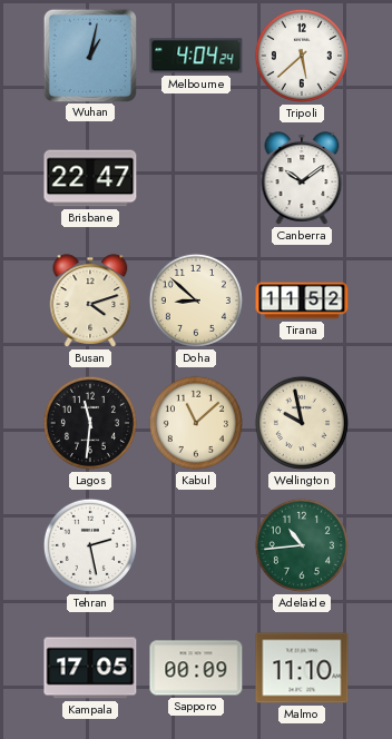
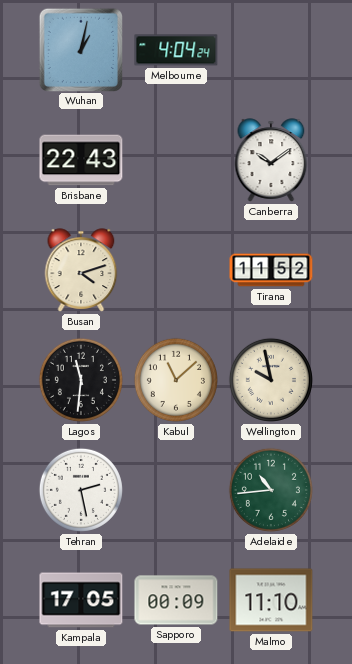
Tripoli: 5:38 -> none (302, 56)
Brisbane: 22:47 -> 22:43 (81, 160)
Doha: 8:52 -> none (196, 300)
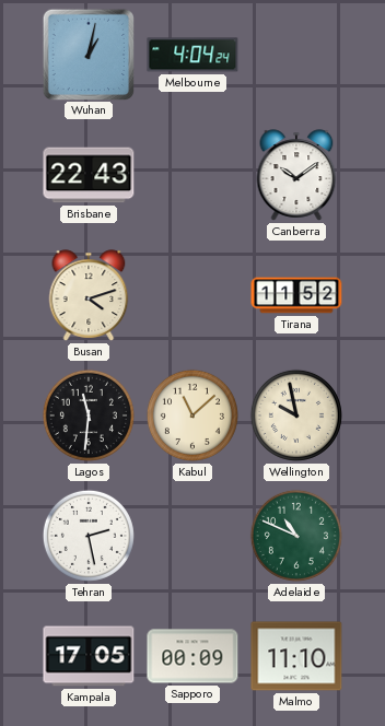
Adelaide: 10:44 -> 10:49 (296, 536)
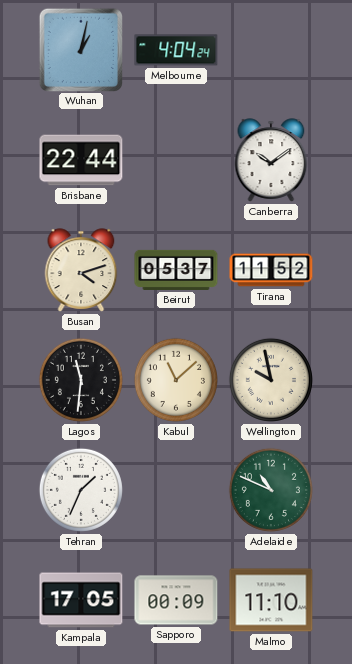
Brisbane: 22:43 -> 22:44 (81, 160)
Beirut: none -> 05:37 (176, 270)
Tehran: 2:28 -> 1:34 (81, 490)
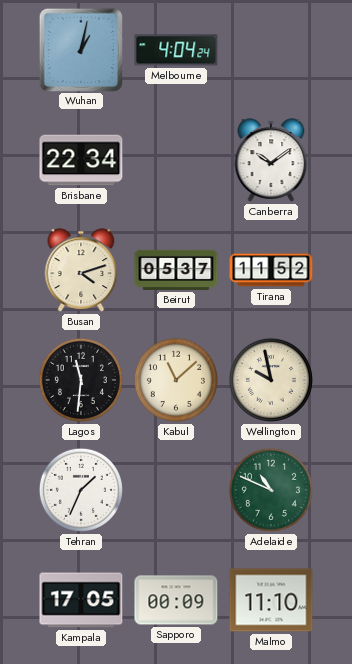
Brisbane: 22:44 -> 22:34 (81, 160)
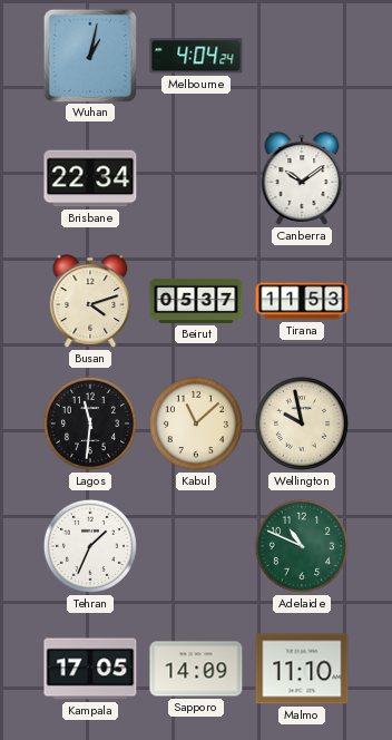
Tirana: 11:52 -> 11:53 (302, 301)
Sapporo: 00:09 -> 14:09 (196, 669)
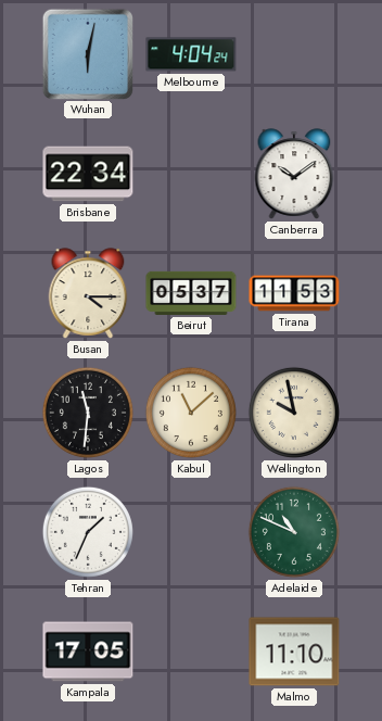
Wuhan: 1:02 -> 6:02 (87, 53)
Busan: 4:12 -> 4:15 (88, 293)
Sapporo: 14:09 -> none (196, 669)
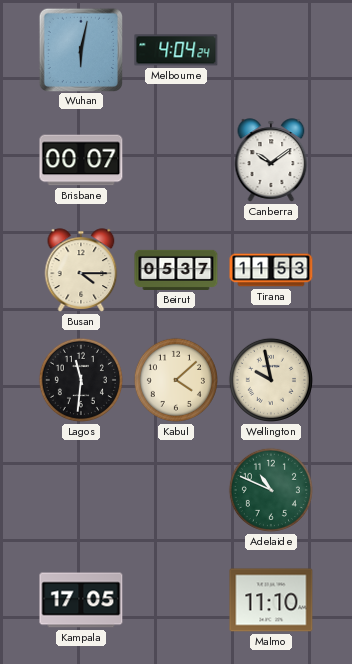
Brisbane: 22:34 -> 00:07 (81, 160)
Kabul: 11:08 -> 4:08 (176, 380)
Tehran: 1:34 -> none (88, 532)
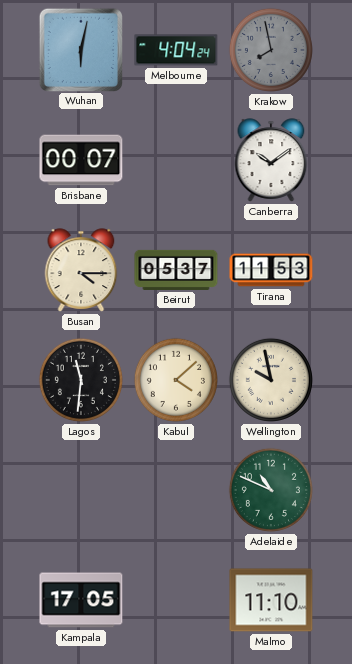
Krakow: none -> 7:58 (271, 50)
